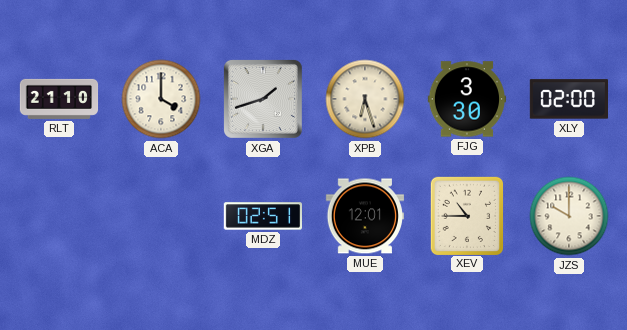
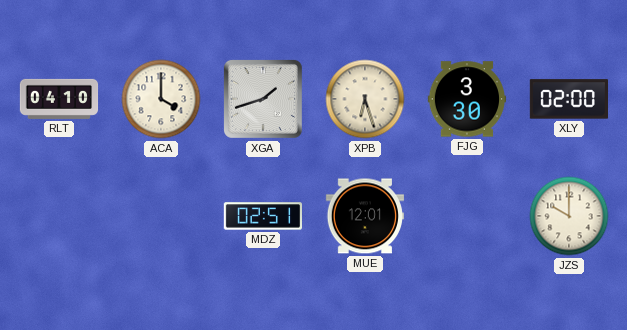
RLT: 21:10 -> 04:10 (59, 99)
XEV: 10:45 -> none (466, 215)
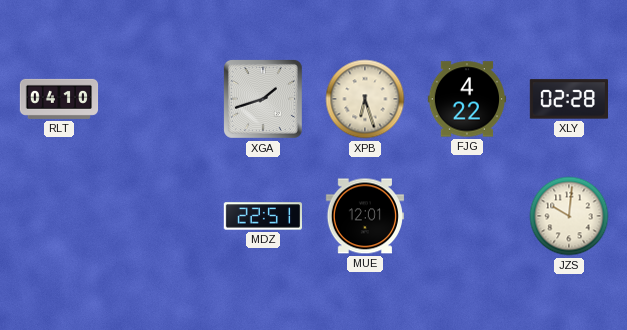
ACA: 4:00 -> none (161, 99)
FJG: 3:30 -> 4:22 (466, 99)
XLY: 02:00 -> 02:28 (568, 99)
MDZ: 02:51 -> 22:51 (262, 216)
JZS: 10:00 -> 10:01 (569, 216)
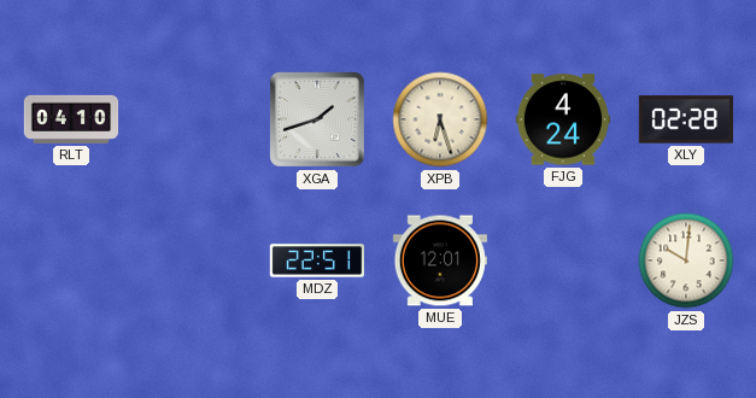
FJG: 4:22 -> 4:24 (562, 119)
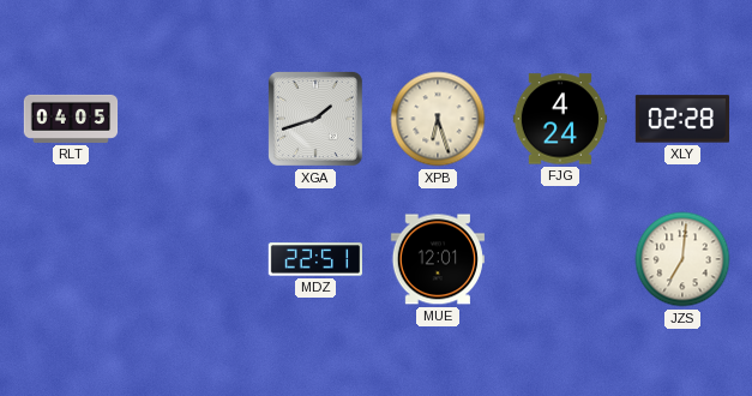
RLT: 04:10 -> 04:05 (71, 119)
JZS: 10:01 -> 7:01 (682, 259)
